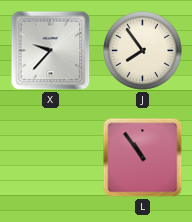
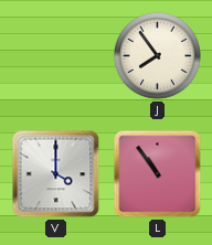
X: 9:37 -> none (51, 51)
V: none -> 4:00 (56, 174)
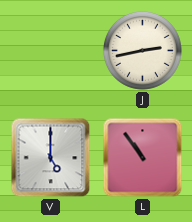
J: 7:54 -> 2:43 (142, 50)
V: 4:00 -> 5:00 (51, 158)
